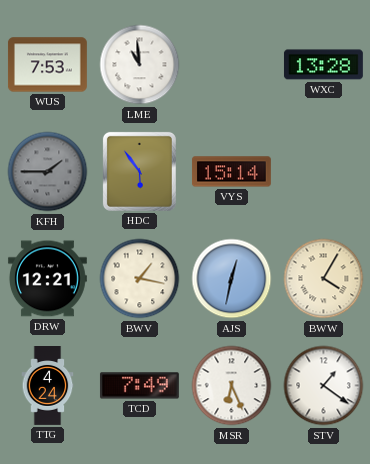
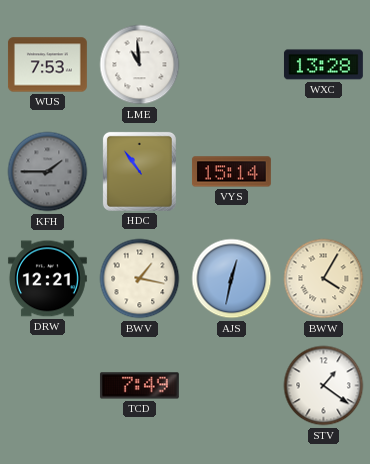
HDC: 5:54 -> 10:54 (139, 171)
TTG: 4:24 -> none (48, 386)
MSR: 6:26 -> none (232, 386)
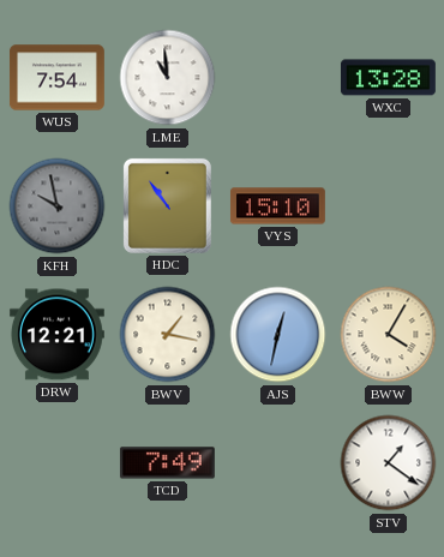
WUS: 7:53 -> 7:54 (56, 78)
KFH: 1:45 -> 9:58 (58, 206)
VYS: 15:14 -> 15:10 (277, 206)
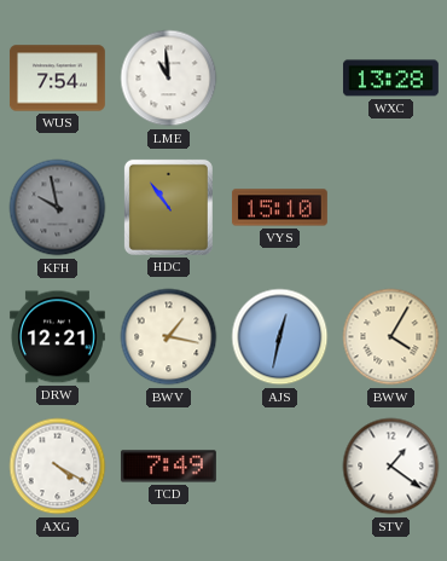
AXG: none -> 4:20 (58, 467)
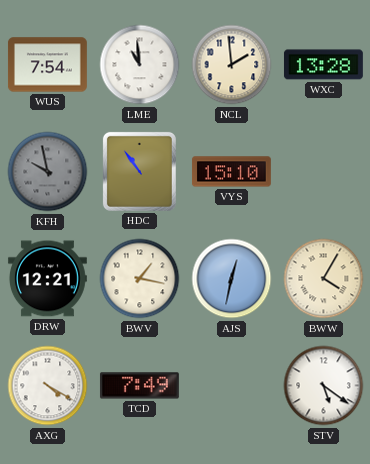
NCL: none -> 1:59 (232, 65)
STV: 1:21 -> 5:21 (324, 386)
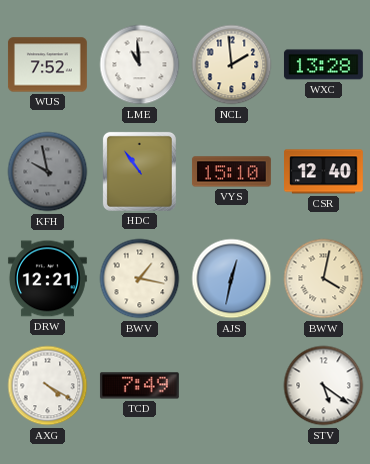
WUS: 7:54 -> 7:52 (47, 65)
CSR: none -> 12:40 (324, 172)
BWW: 4:05 -> 4:02 (324, 279)
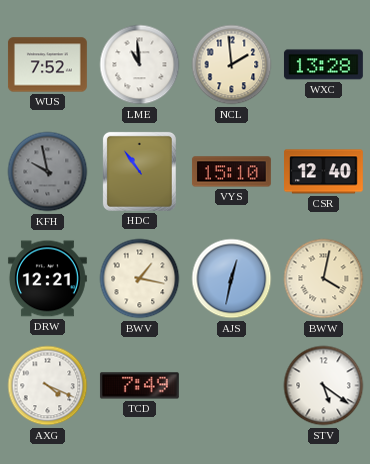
AXG: 4:20 -> 4:19 (48, 386)
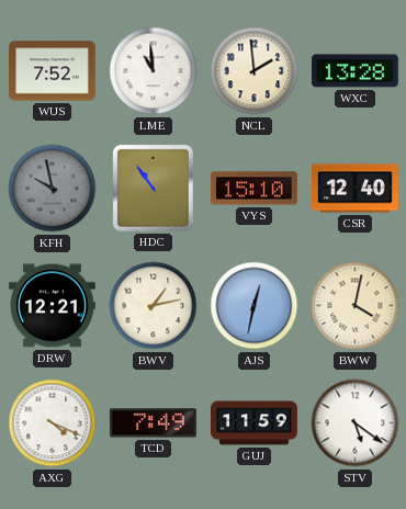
BWV: 1:17 -> 1:13 (154, 306)
GUJ: none -> 11:59 (255, 423)
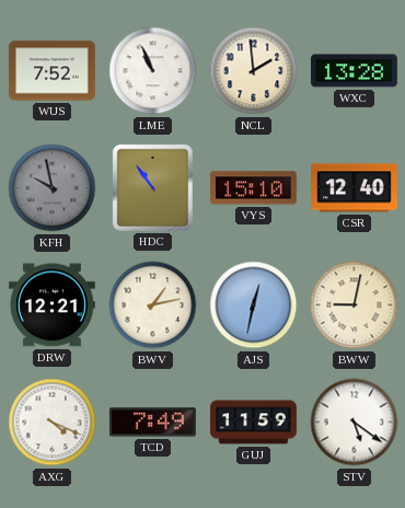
LME: 10:59 -> 10:56 (153, 71)
BWW: 4:02 -> 9:02 (355, 305)
